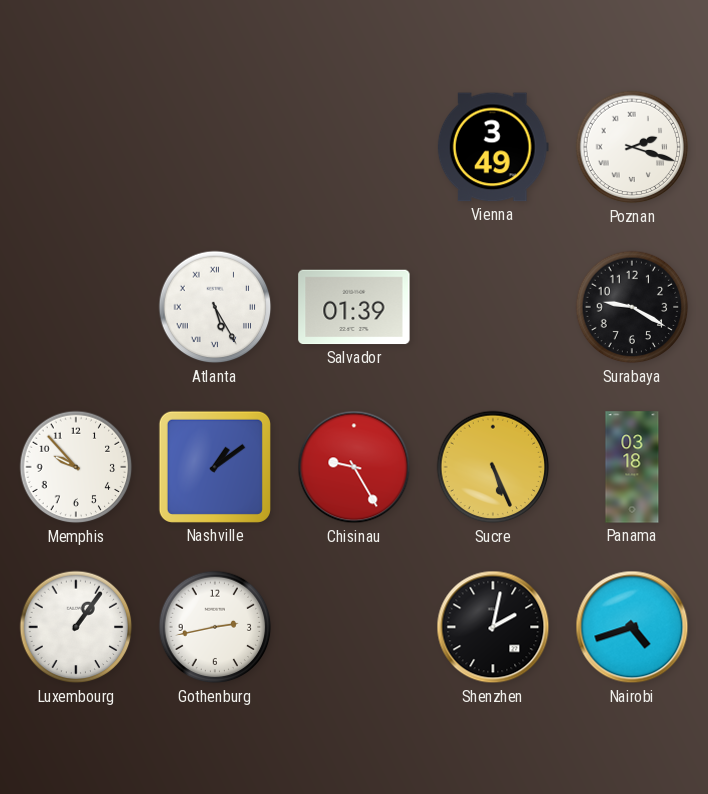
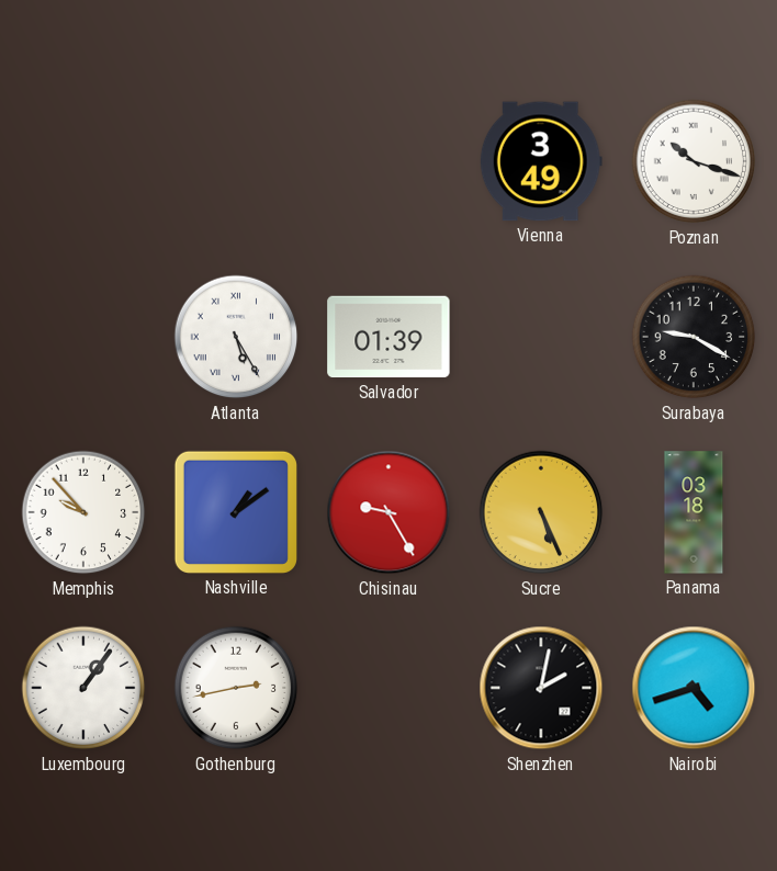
Poznan: 2:18 -> 10:18 (694, 161)
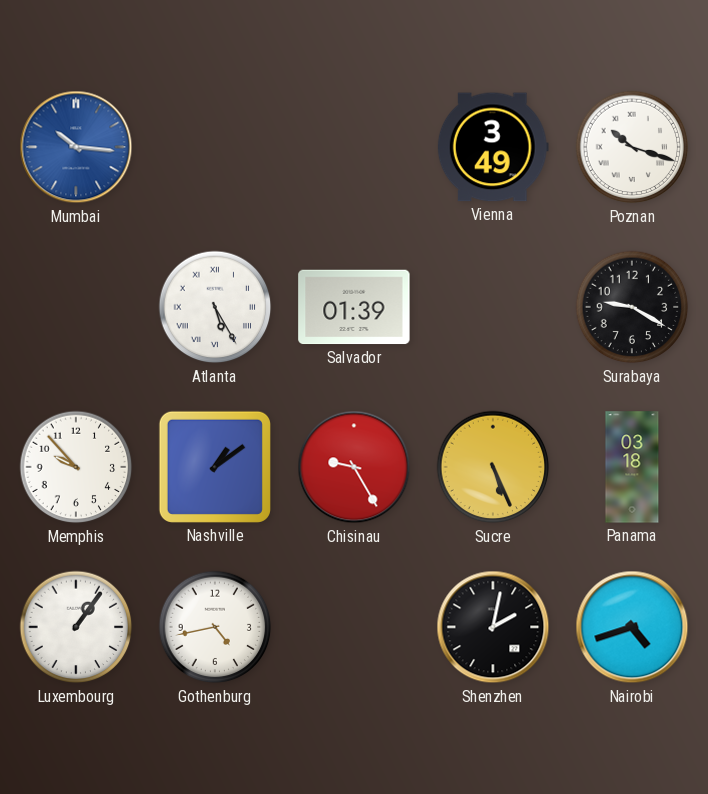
Mumbai: none -> 10:16 (76, 147)
Gothenburg: 2:43 -> 4:43 (215, 627)
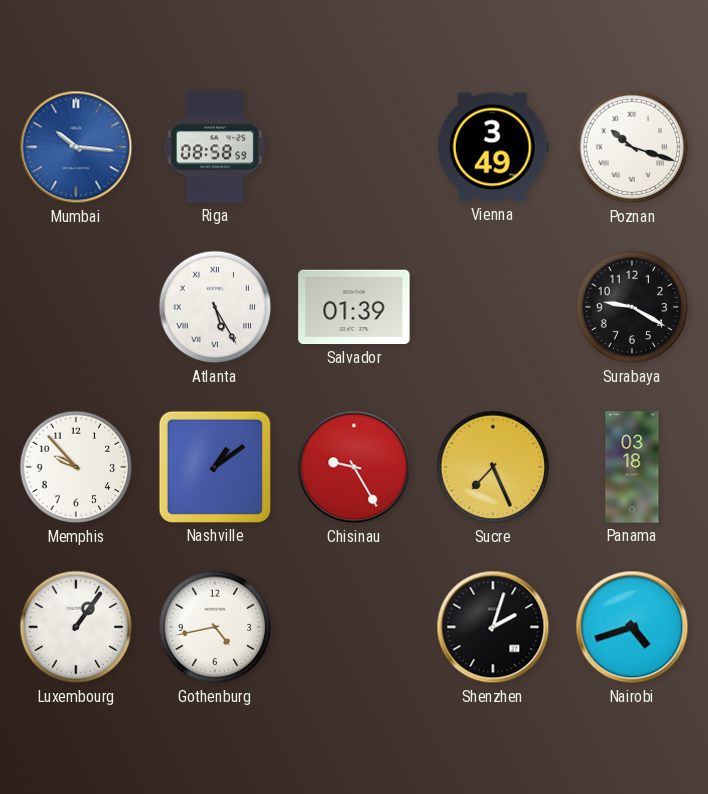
Riga: none -> 08:58 (215, 147)
Sucre: 5:26 -> 7:26 (493, 467)
Shenzhen: 2:02 -> 2:03 (493, 627)
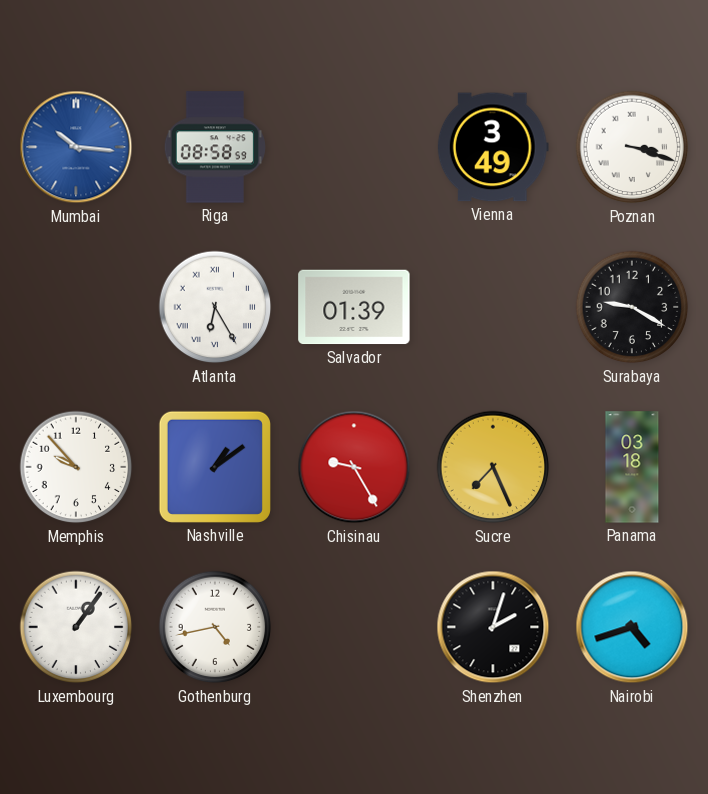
Poznan: 10:18 -> 3:18 (632, 147)
Atlanta: 5:25 -> 6:25 (215, 307)
